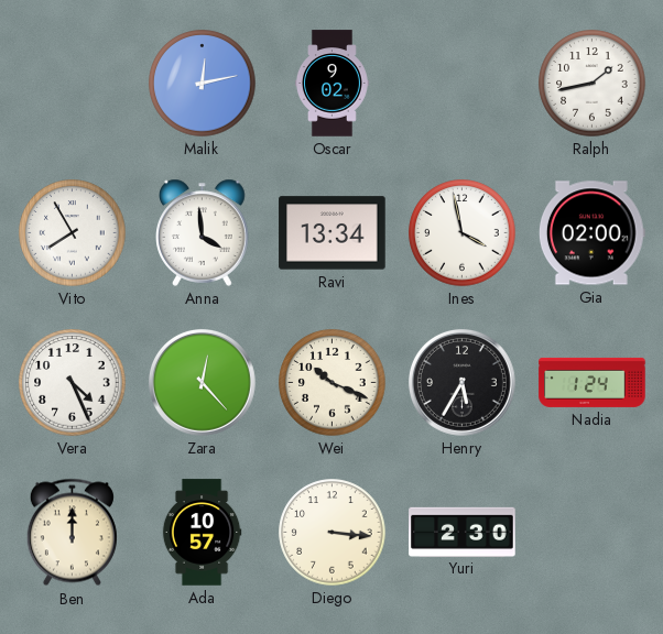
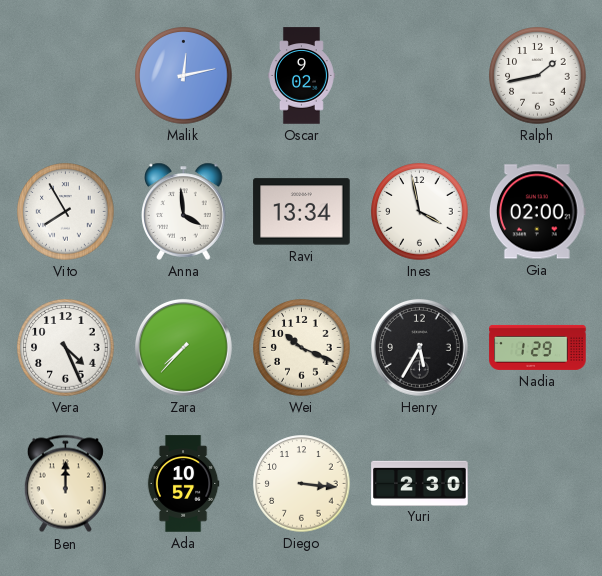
Zara: 12:23 -> 7:37 (183, 347)
Nadia: 1:24 -> 1:29 (538, 347)
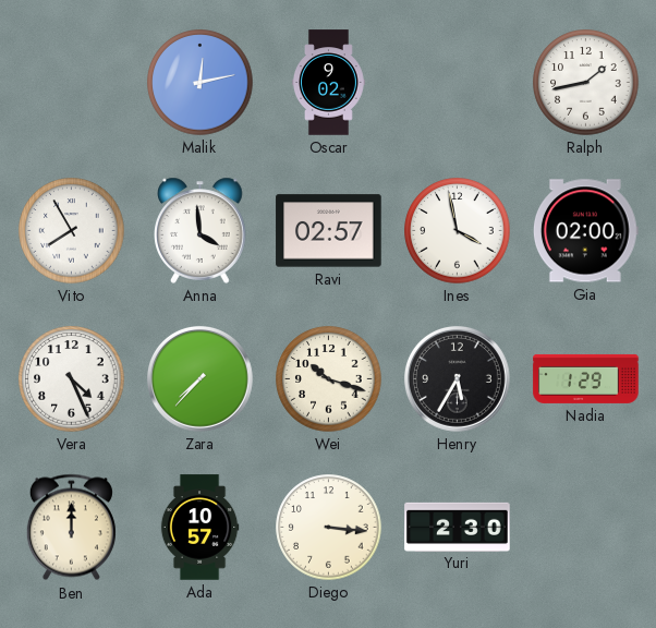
Ravi: 13:34 -> 02:57 (329, 231)
Wei: 10:19 -> 10:18 (329, 379)
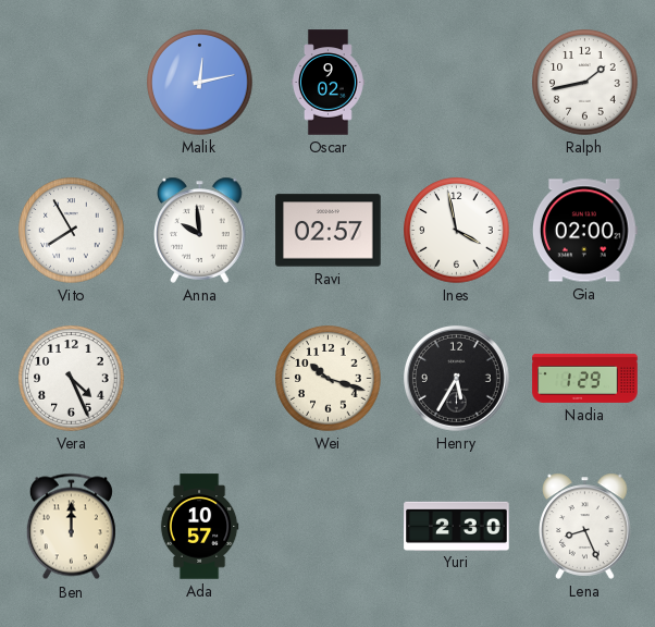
Anna: 3:59 -> 9:59 (200, 230)
Zara: 7:37 -> none (199, 378)
Diego: 3:16 -> none (329, 528)
Lena: none -> 8:26 (585, 526)
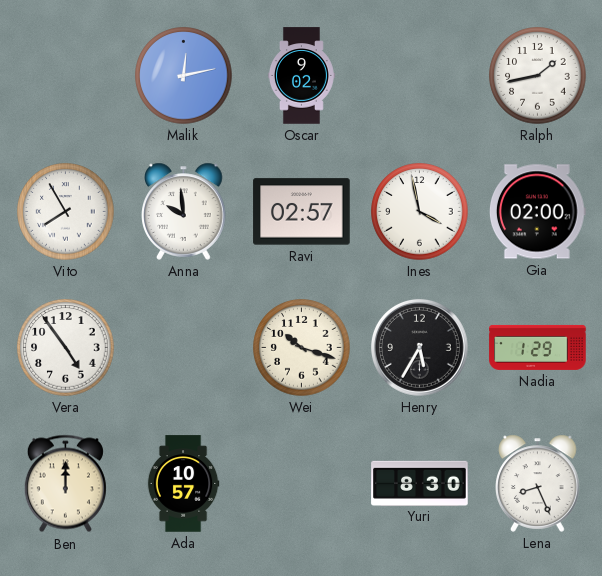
Vera: 4:26 -> 4:54 (66, 348)
Yuri: 2:30 -> 8:30 (420, 483)
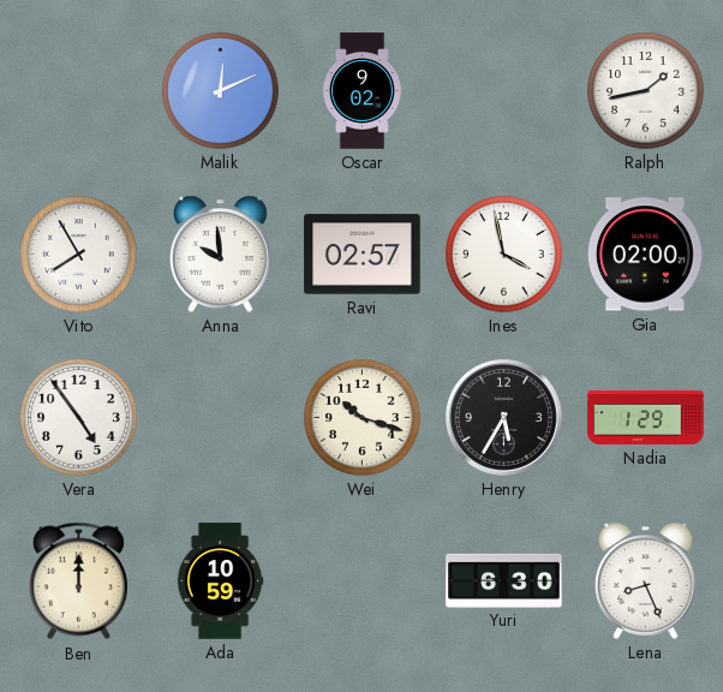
Malik: 12:13 -> 12:11 (221, 91)
Ada: 10:57 -> 10:59 (220, 581)
Yuri: 8:30 -> 6:30 (504, 580)
